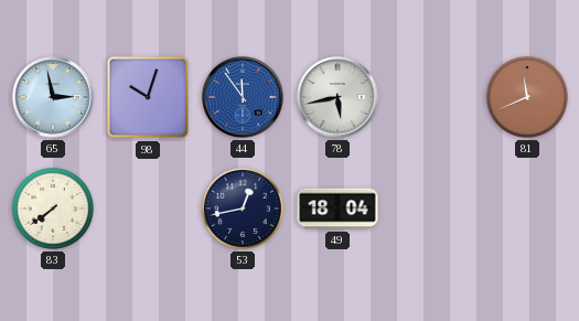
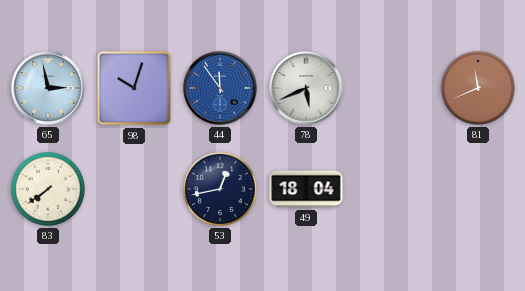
78: 5:43 -> 5:41 (306, 88)
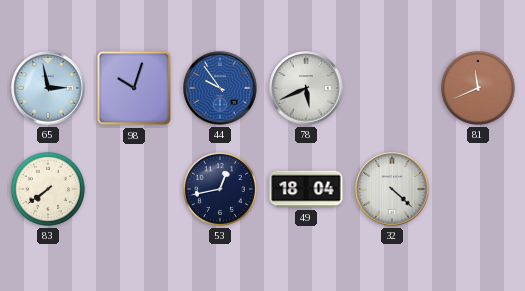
44: 11:54 -> 9:54 (220, 88)
32: none -> 4:22 (392, 189)
